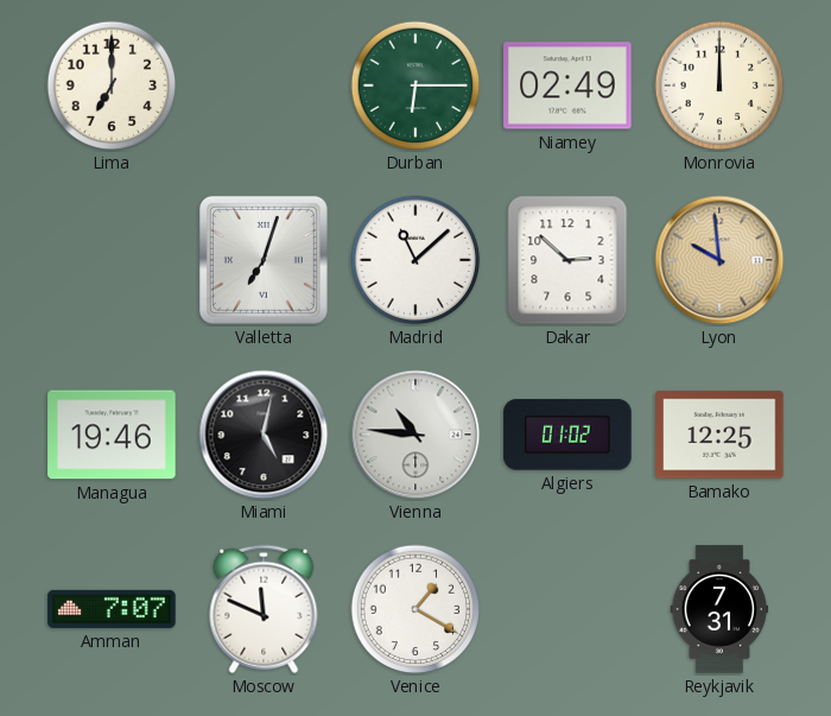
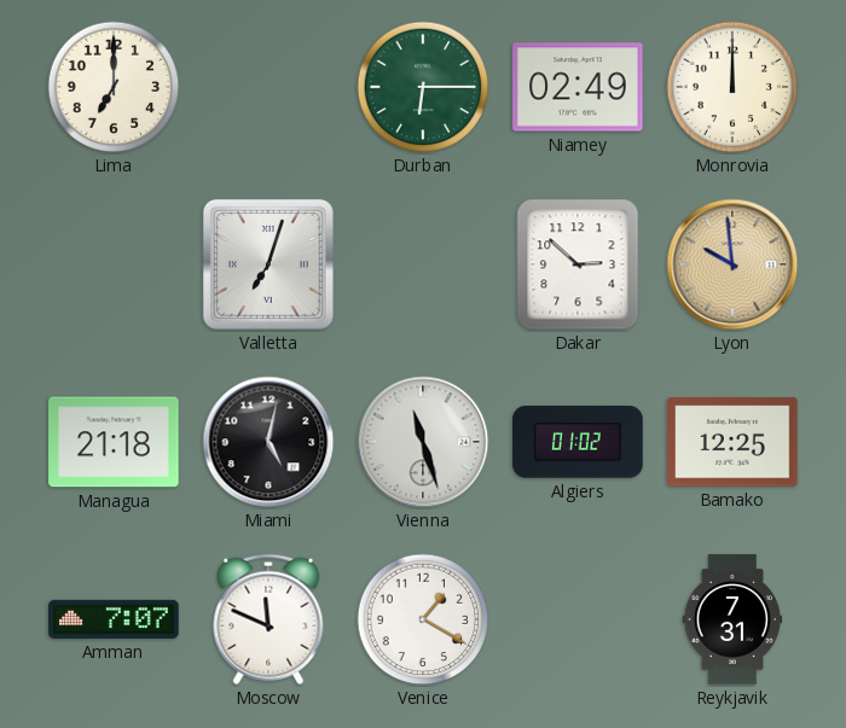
Madrid: 11:08 -> none (415, 260)
Managua: 19:46 -> 21:18 (114, 442)
Vienna: 10:46 -> 11:27 (423, 442)
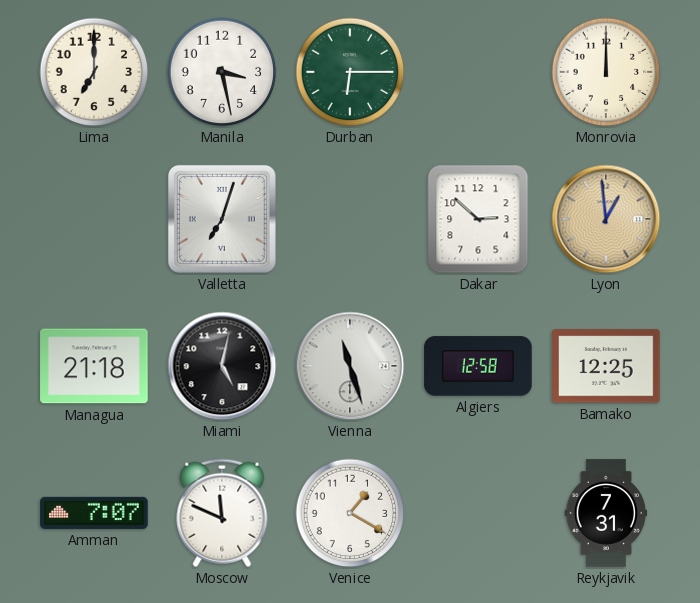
Manila: none -> 3:28 (222, 72)
Niamey: 02:49 -> none (578, 87)
Lyon: 9:59 -> 12:59 (606, 219)
Algiers: 01:02 -> 12:58 (478, 366)
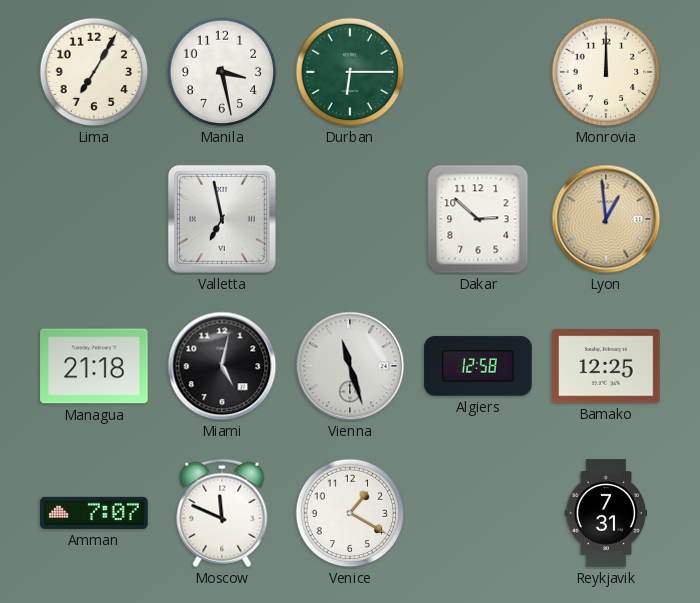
Lima: 7:00 -> 7:05 (94, 72)
Valletta: 7:03 -> 6:58 (222, 219)
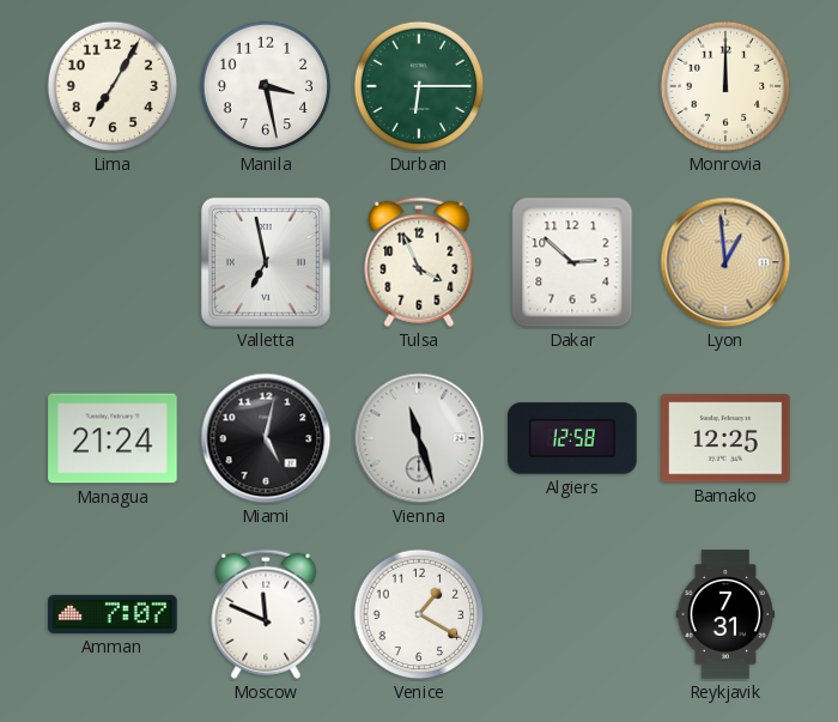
Tulsa: none -> 3:56 (419, 262)
Managua: 21:18 -> 21:24 (113, 438)
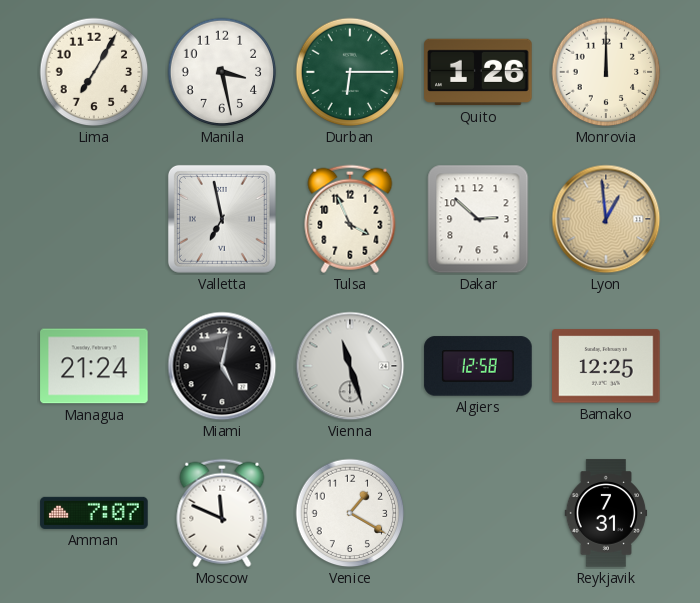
Quito: none -> 1:26 (478, 72)
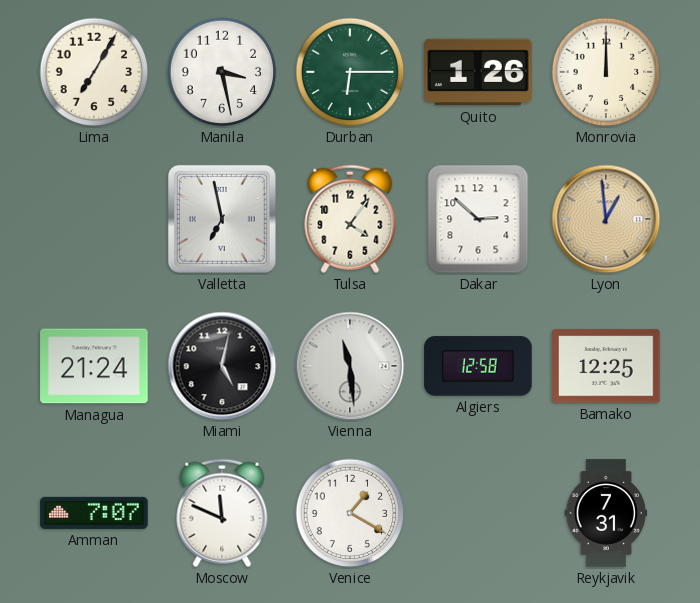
Tulsa: 3:56 -> 4:06 (350, 219)
Vienna: 11:27 -> 11:29 (350, 366)
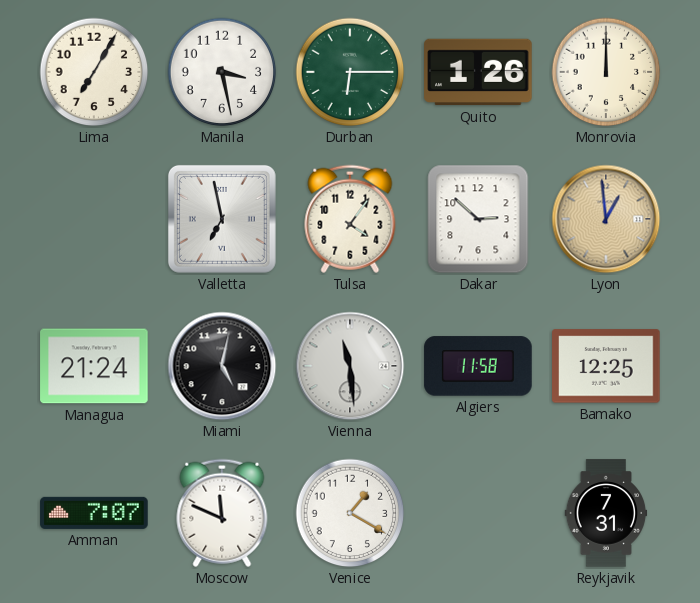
Algiers: 12:58 -> 11:58 (478, 366)
